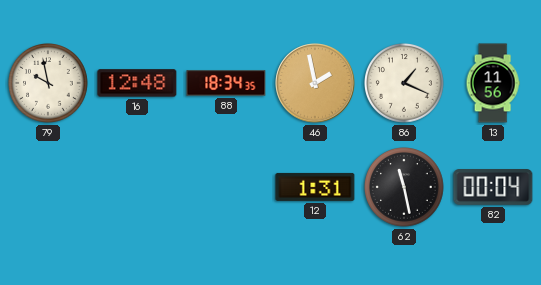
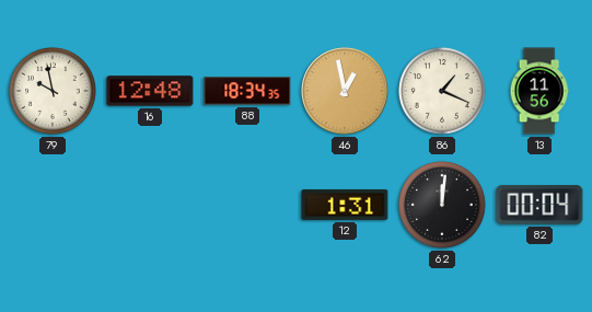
46: 1:58 -> 12:58 (345, 91)
62: 11:28 -> 12:01 (443, 206)
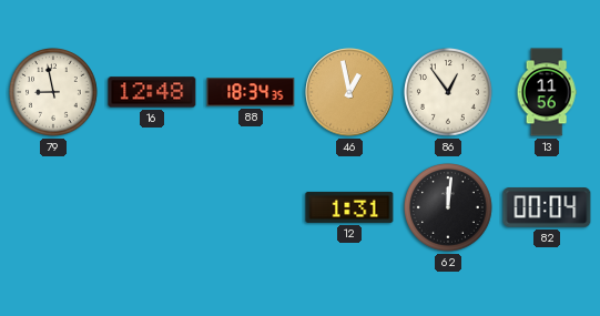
79: 9:58 -> 8:58 (54, 93)
86: 1:19 -> 12:54 (449, 93)
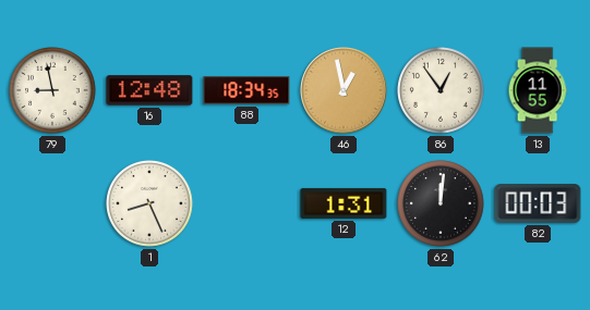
13: 11:56 -> 11:55 (538, 90)
1: none -> 8:26 (150, 204)
82: 00:04 -> 00:03 (538, 203)
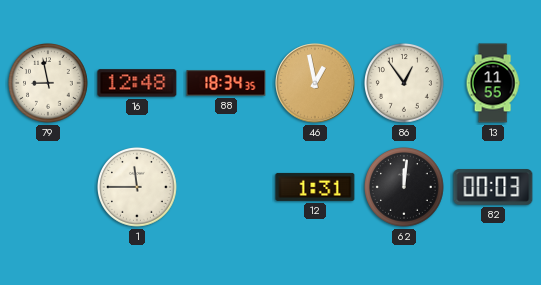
1: 8:26 -> 11:45 (138, 188)
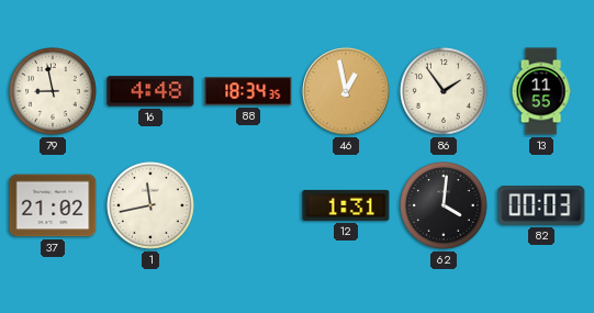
16: 12:48 -> 4:48 (150, 91)
86: 12:54 -> 1:54 (445, 92)
37: none -> 21:02 (53, 205)
1: 11:45 -> 11:43 (152, 206)
62: 12:01 -> 4:01 (445, 206)
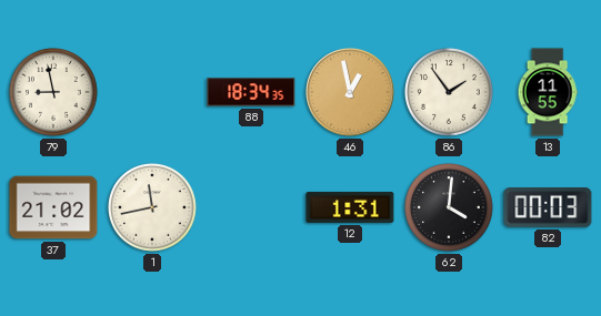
16: 4:48 -> none (150, 91)
